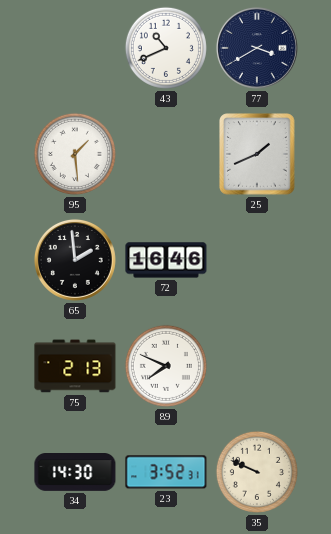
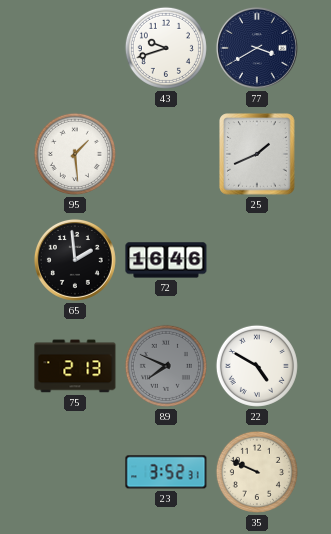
43: 10:41 -> 9:42 (166, 48)
89 dial: white -> grey (166, 366)
22: none -> 4:50 (257, 366)
34: 14:30 -> none (75, 473)
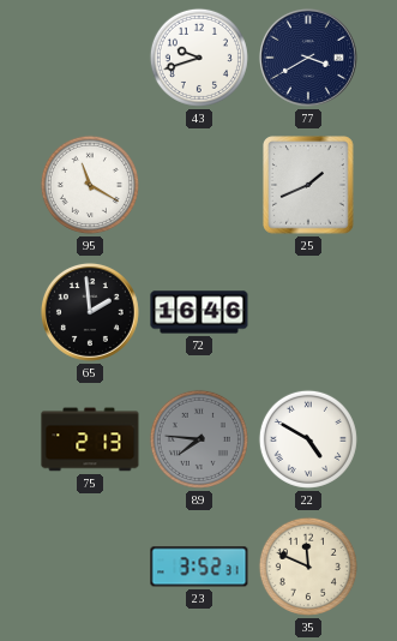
95: 1:29 -> 11:20 (90, 185)
89: 7:49 -> 7:46 (199, 439)
35: 9:49 -> 11:49 (308, 567)
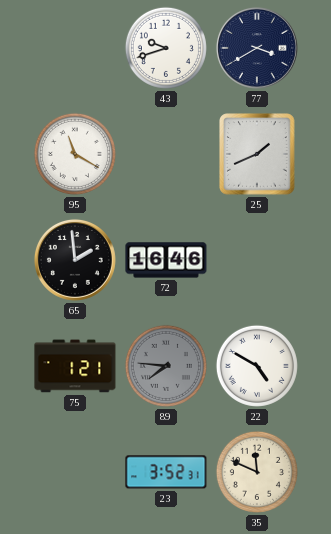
75: 2:13 -> 1:21 (75, 366)
